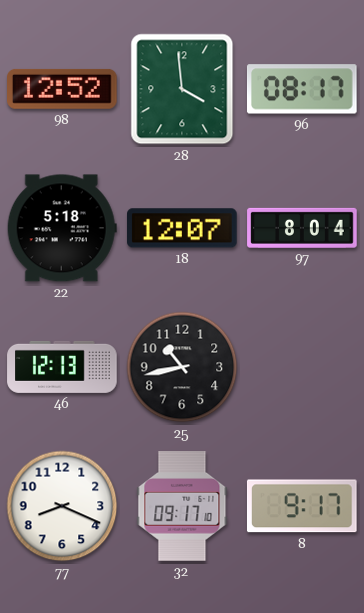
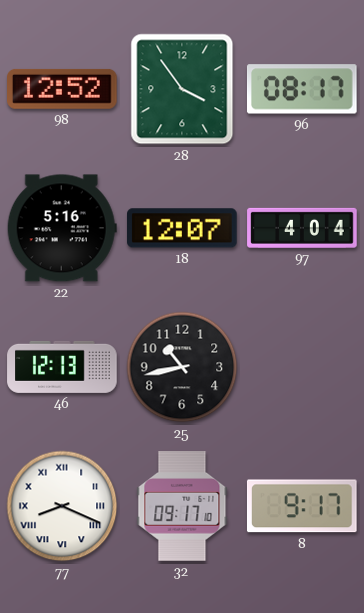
28: 3:59 -> 3:54 (182, 89)
22: 5:18 -> 5:16 (62, 228)
97: 8:04 -> 4:04 (302, 228)
77 numerals: Arabic -> Roman (62, 506)
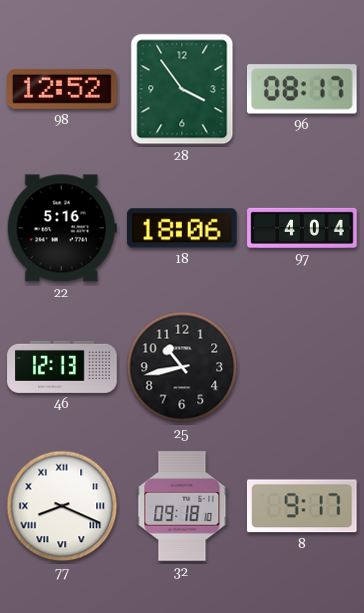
18: 12:07 -> 18:06 (183, 228)
32: 09:17 -> 09:18 (182, 506)
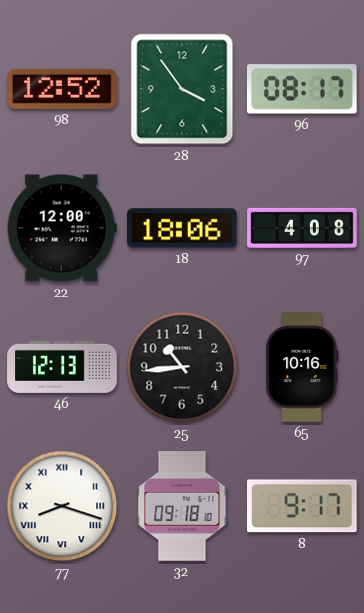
22: 5:16 -> 12:00 (62, 228)
97: 4:04 -> 4:08 (302, 228)
25: 10:43 -> 10:44 (182, 367)
65: none -> 10:16 (302, 367)
77: 8:19 -> 8:18 (62, 506)
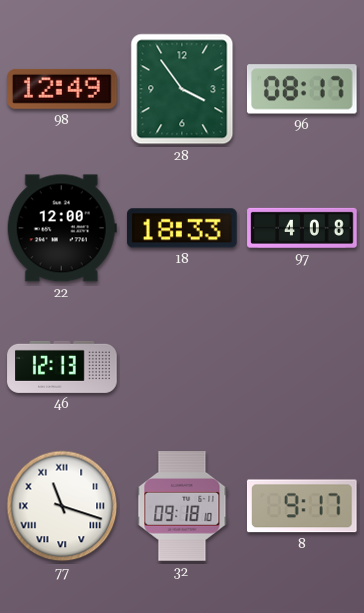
98: 12:52 -> 12:49 (63, 89)
18: 18:06 -> 18:33 (183, 228)
25: 10:44 -> none (182, 367)
65: 10:16 -> none (302, 367)
77: 8:18 -> 11:18 (62, 506)
